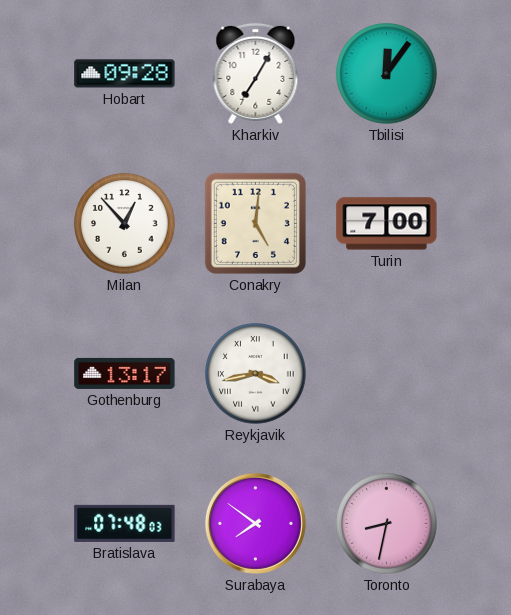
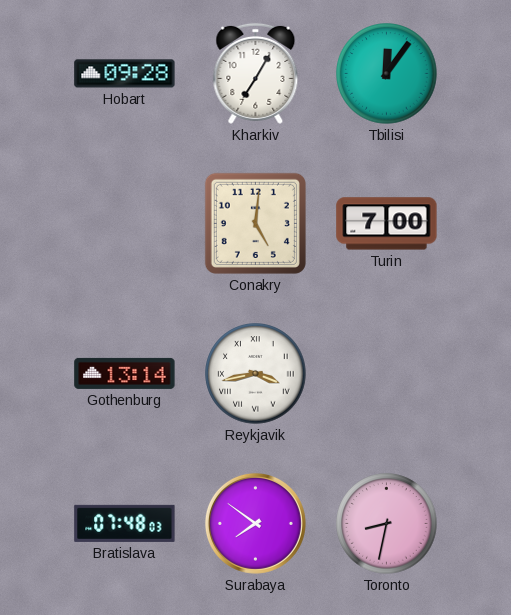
Milan: 12:53 -> none (125, 224)
Gothenburg: 13:17 -> 13:14 (125, 373)
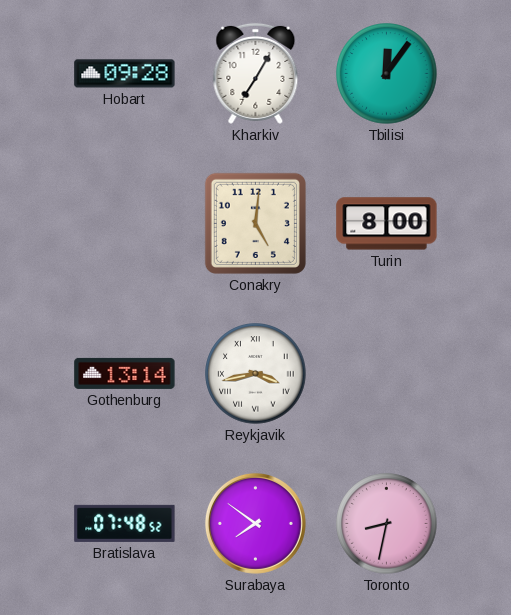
Turin: 7:00 -> 8:00 (387, 224)
Bratislava: 07:48:03 -> 07:48:52 (125, 523)
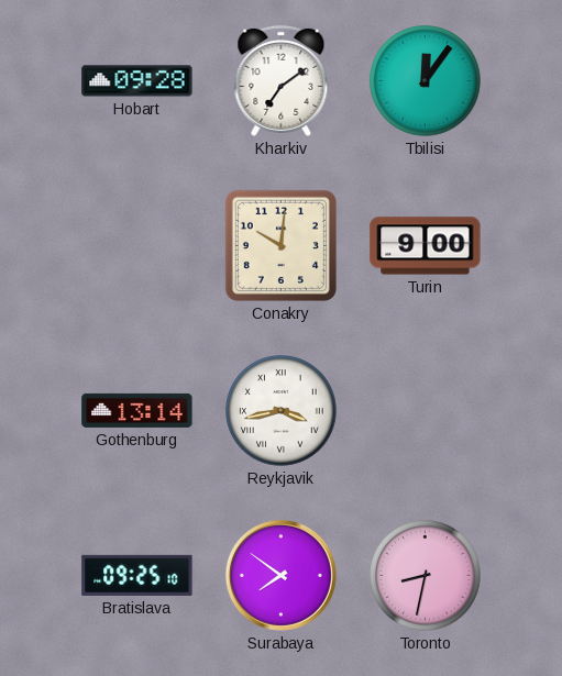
Kharkiv: 7:05 -> 7:09 (282, 80)
Conakry: 5:01 -> 10:01 (280, 245)
Turin: 8:00 -> 9:00 (426, 246)
Bratislava: 07:48 -> 09:25 (137, 575)
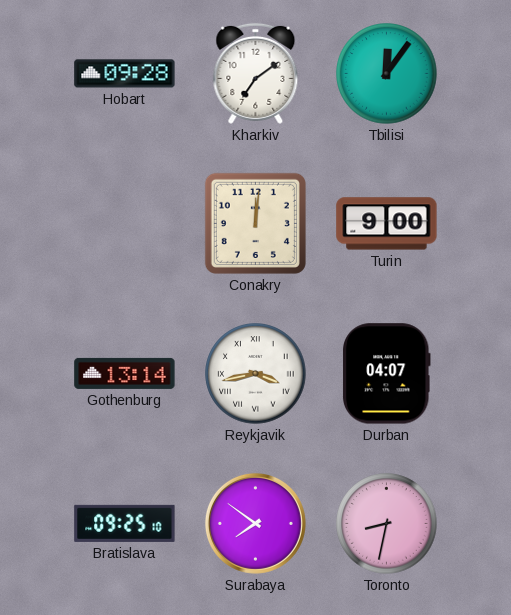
Conakry: 10:01 -> 12:01 (255, 223)
Durban: none -> 04:07 (387, 374)
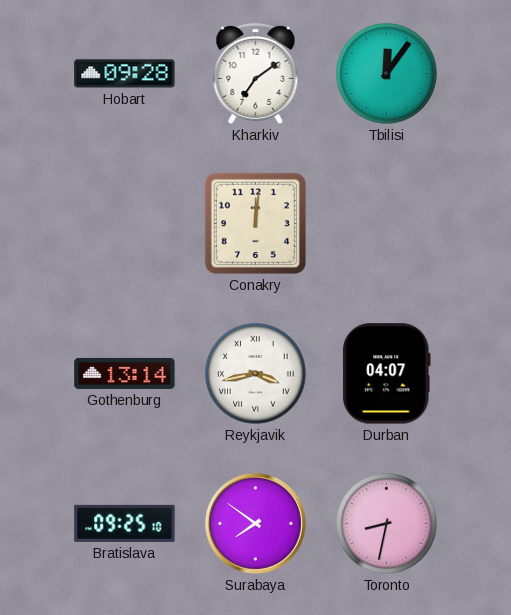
Turin: 9:00 -> none (387, 224)
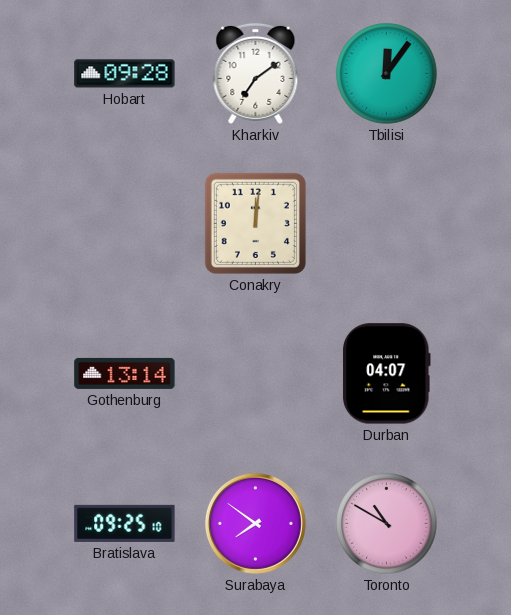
Reykjavik: 3:43 -> none (256, 374)
Toronto: 8:32 -> 10:50 (387, 524)
